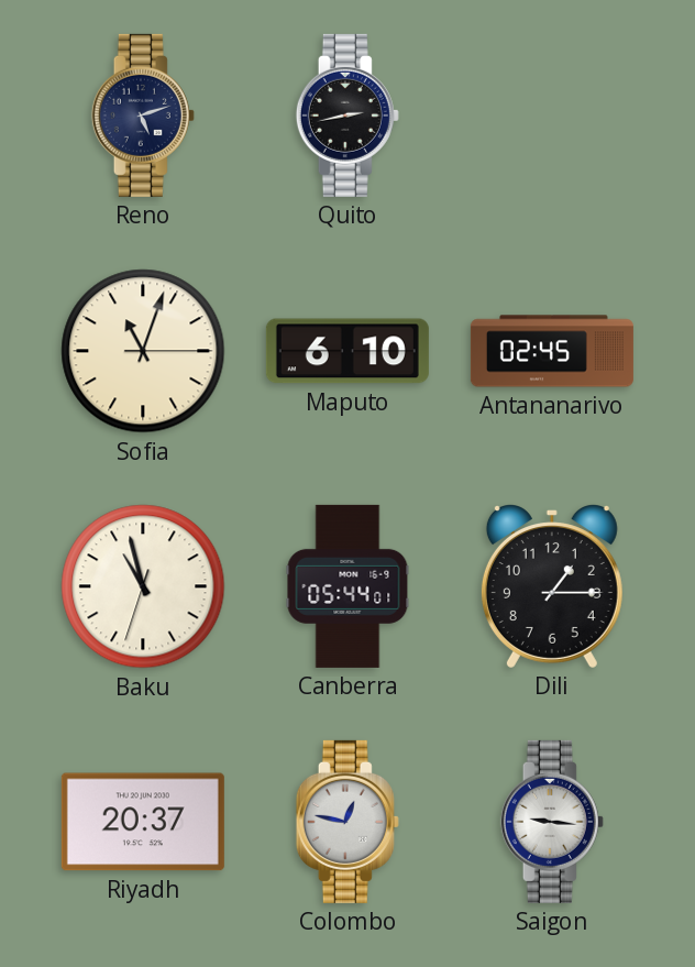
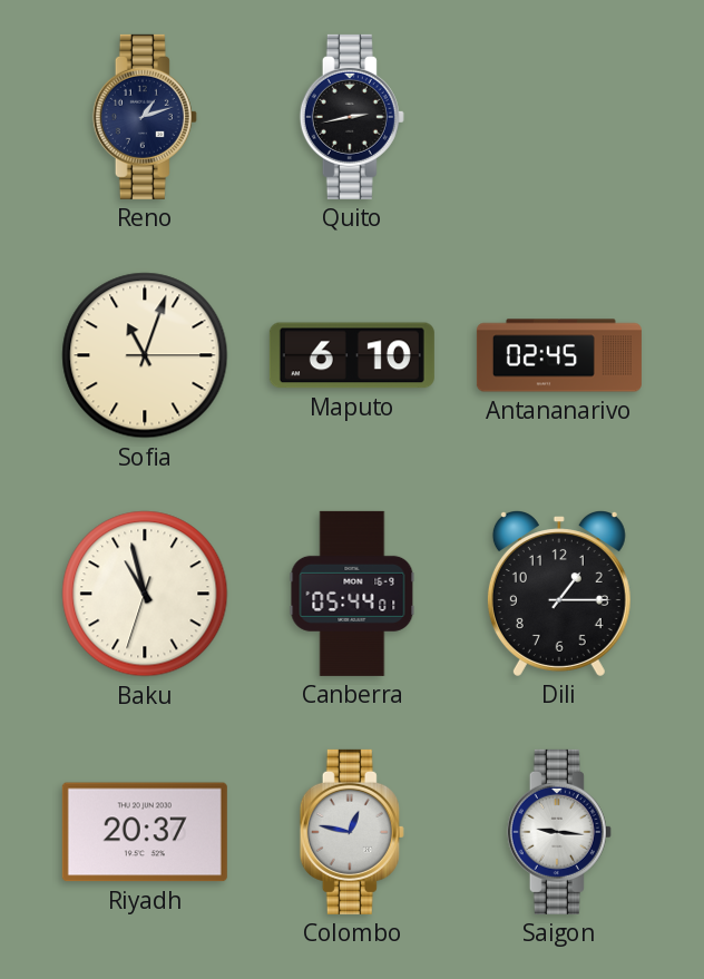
Reno: 5:12 -> 1:12 (145, 117)
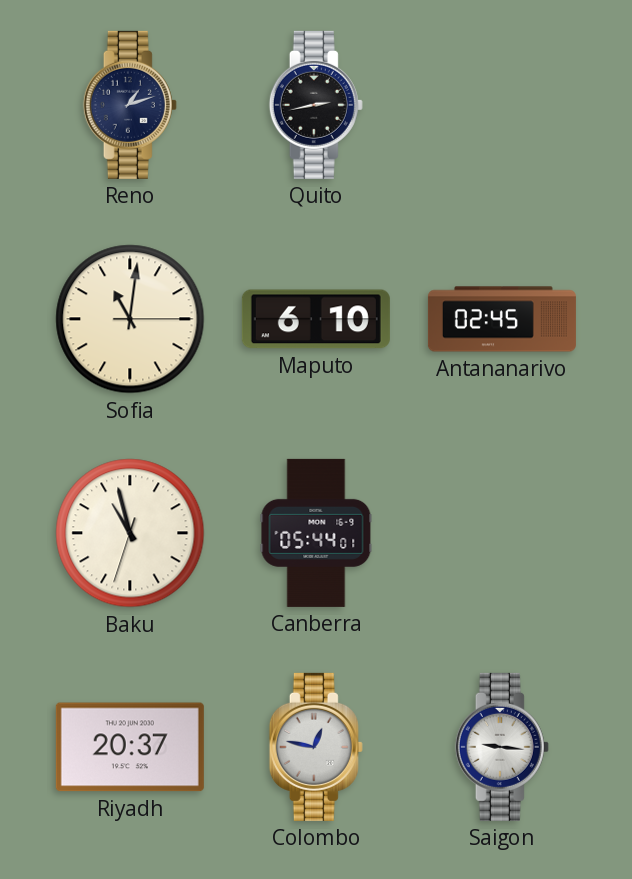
Sofia: 11:03 -> 11:01 (130, 319)
Dili: 1:15 -> none (559, 594)
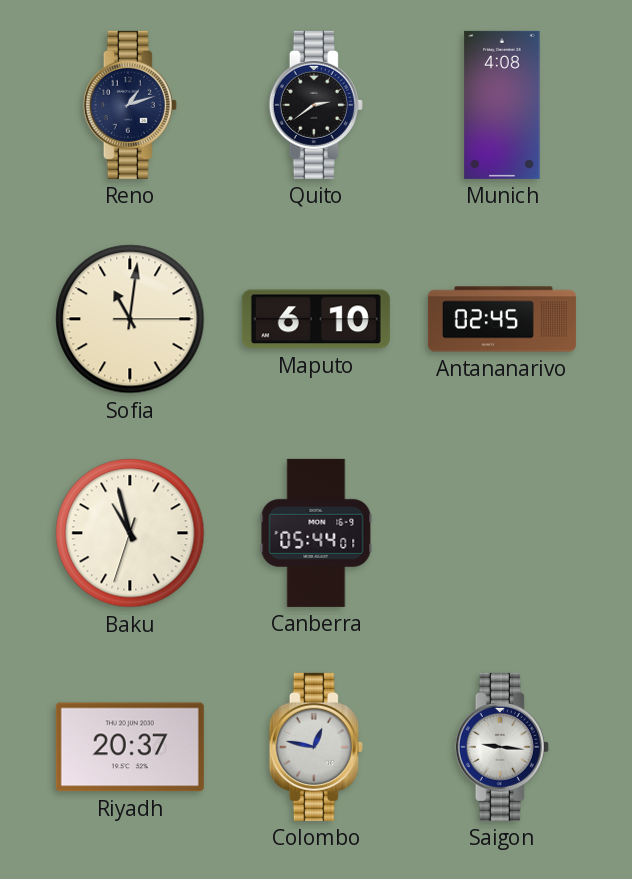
Quito: 2:43 -> 2:39 (316, 105)
Munich: none -> 4:08 (502, 105)
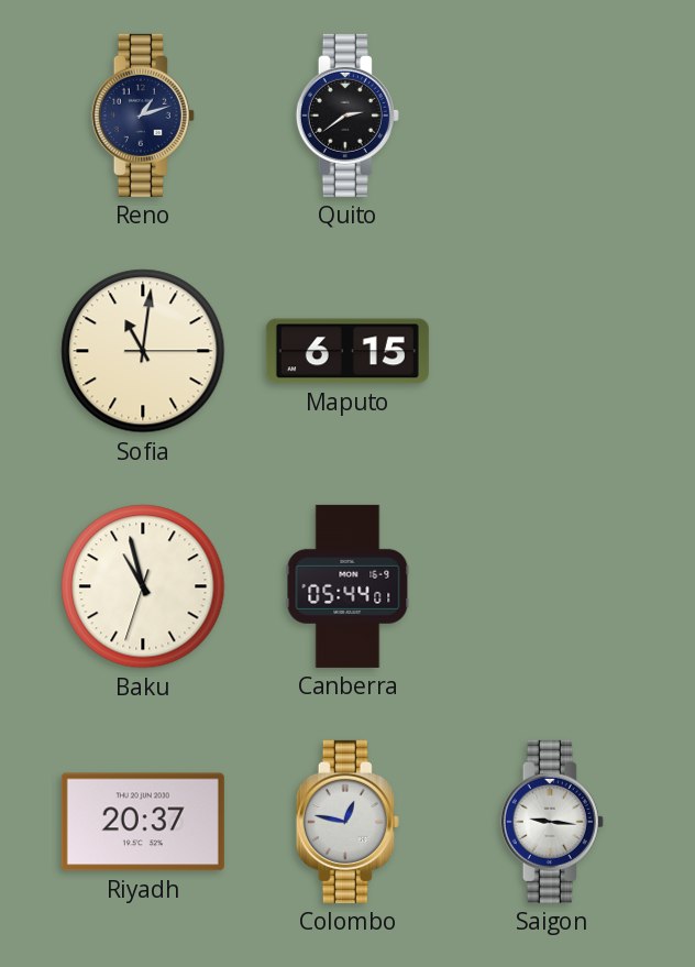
Munich: 4:08 -> none (502, 105)
Maputo: 6:10 -> 6:15 (347, 351)
Antananarivo: 02:45 -> none (502, 319)
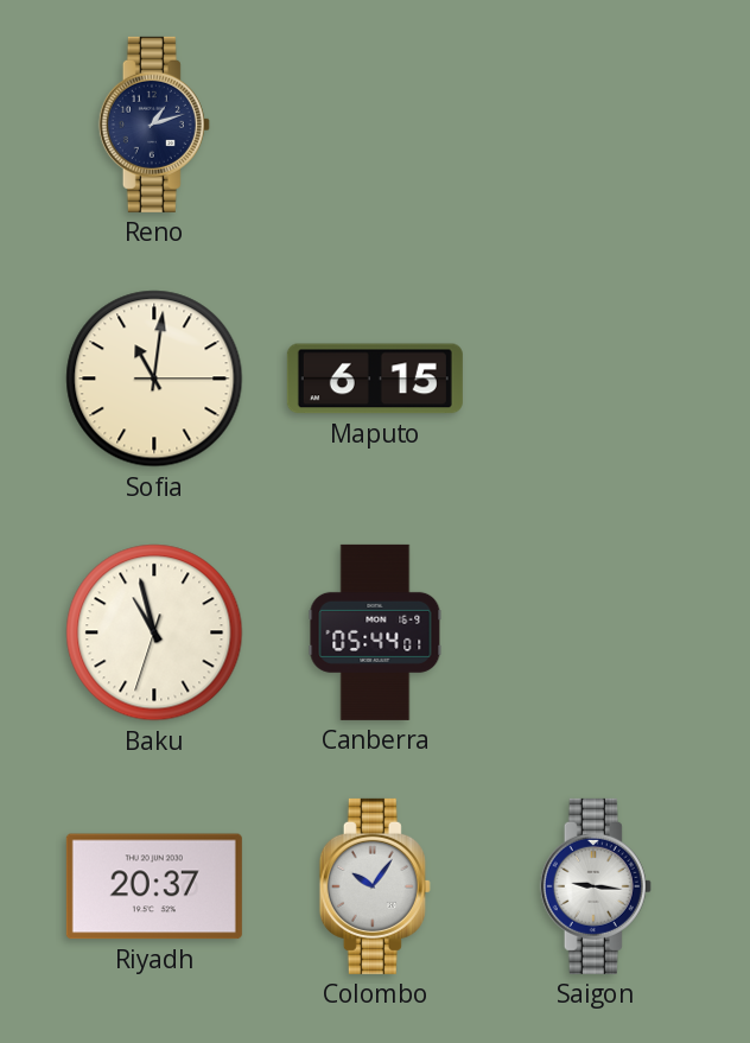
Quito: 2:39 -> none (347, 116)
Colombo: 12:47 -> 10:06 (375, 886)
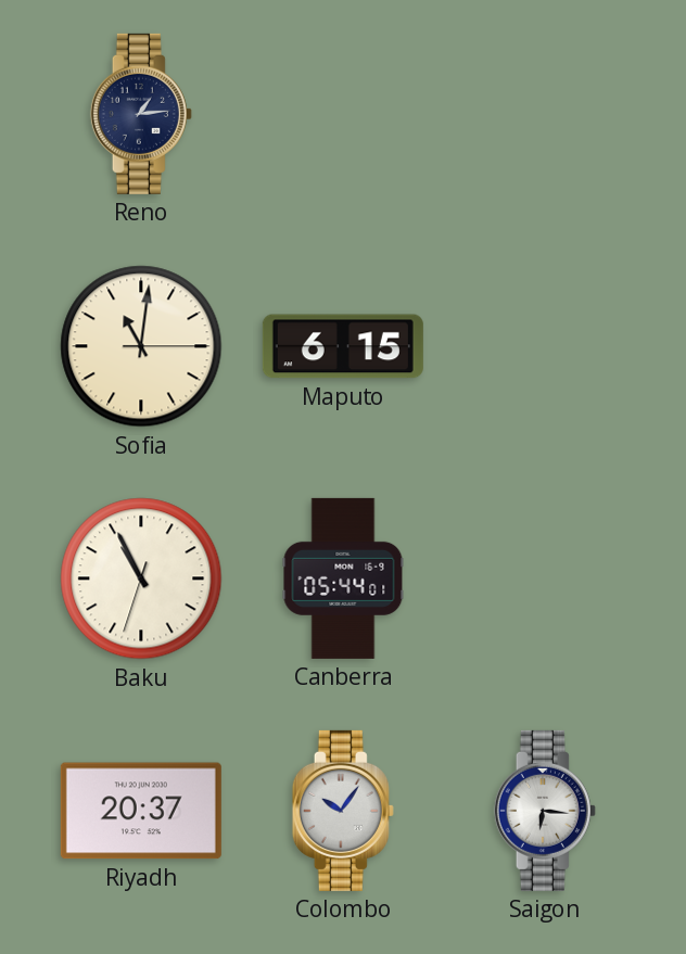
Reno: 1:12 -> 1:14 (141, 114)
Baku: 10:57 -> 10:55 (141, 578)
Saigon: 9:16 -> 6:16 (545, 811)
